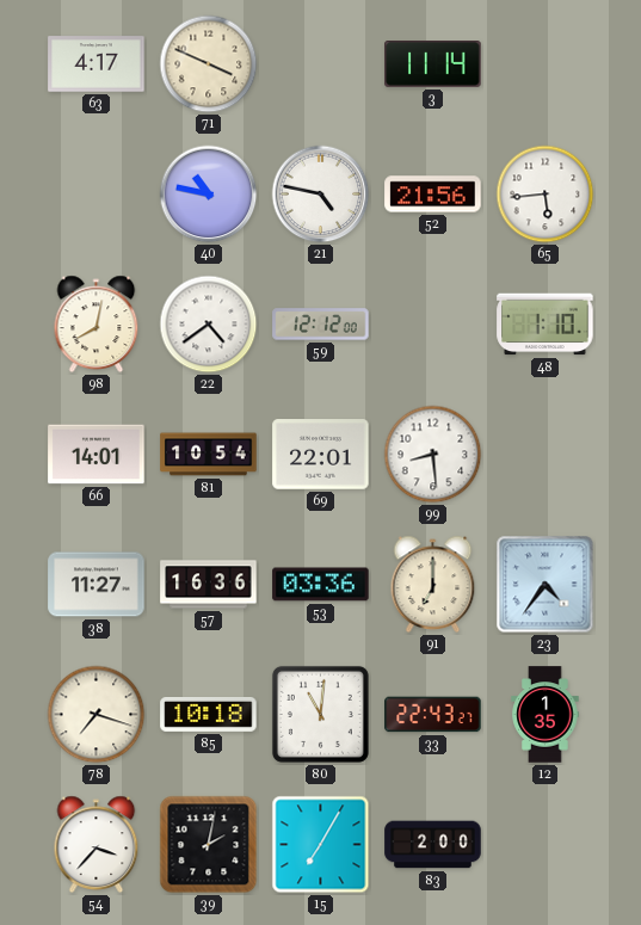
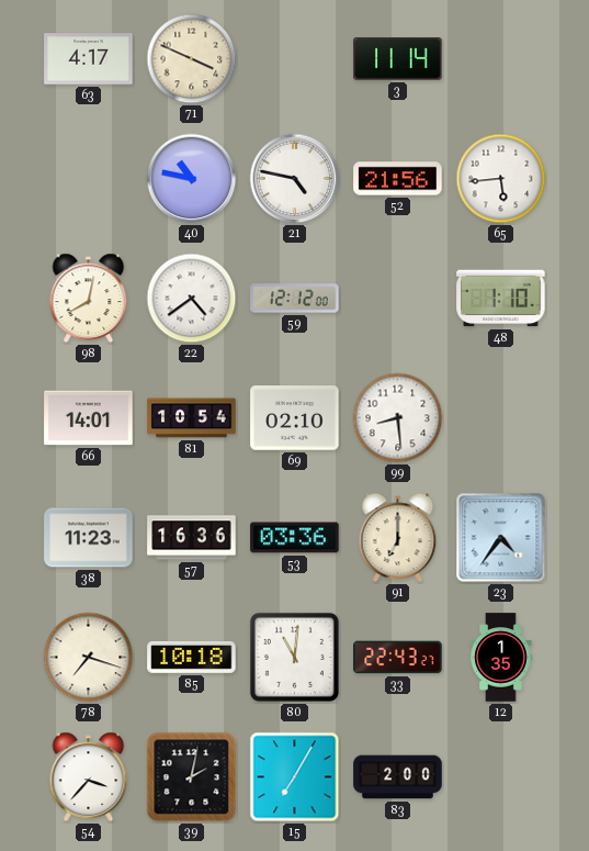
69: 22:01 -> 02:10 (295, 418)
38: 11:27 -> 11:23 (89, 538)
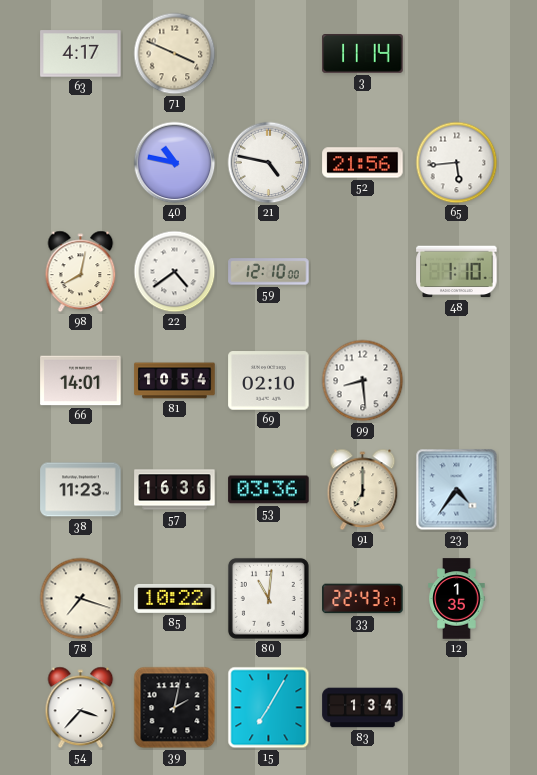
59: 12:12 -> 12:10 (269, 272)
85: 10:18 -> 10:22 (175, 599)
83: 2:00 -> 1:34 (363, 708)
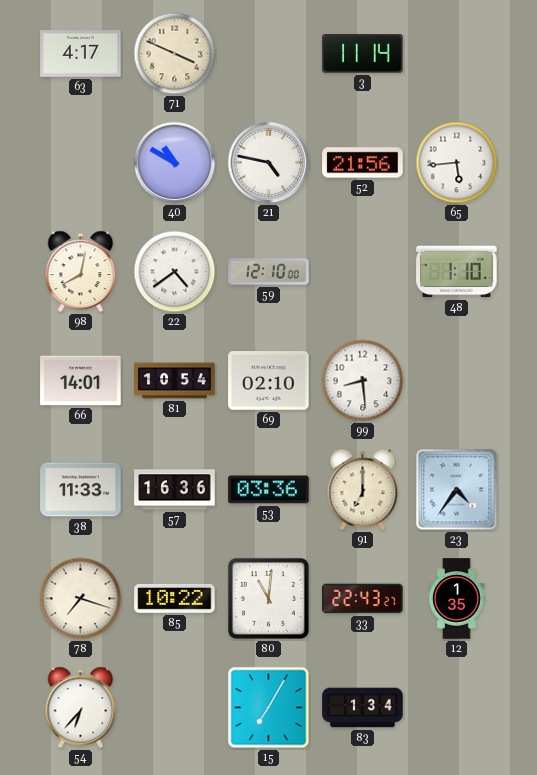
40: 10:47 -> 10:50 (175, 163)
38: 11:23 -> 11:33 (81, 490)
54: 3:37 -> 6:37 (81, 707)
39: 2:02 -> none (175, 708)
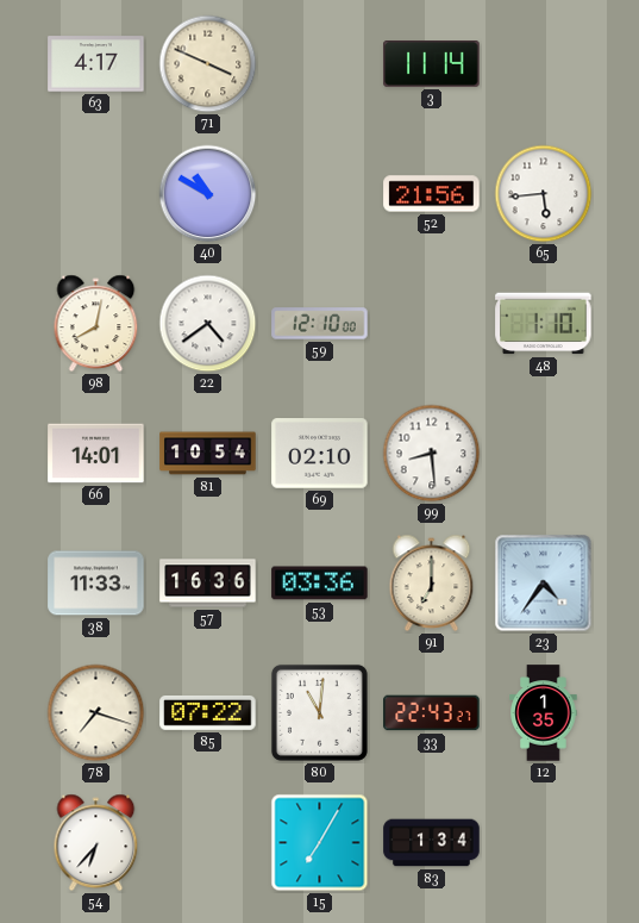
21: 4:47 -> none (269, 163)
85: 10:22 -> 07:22 (208, 713)
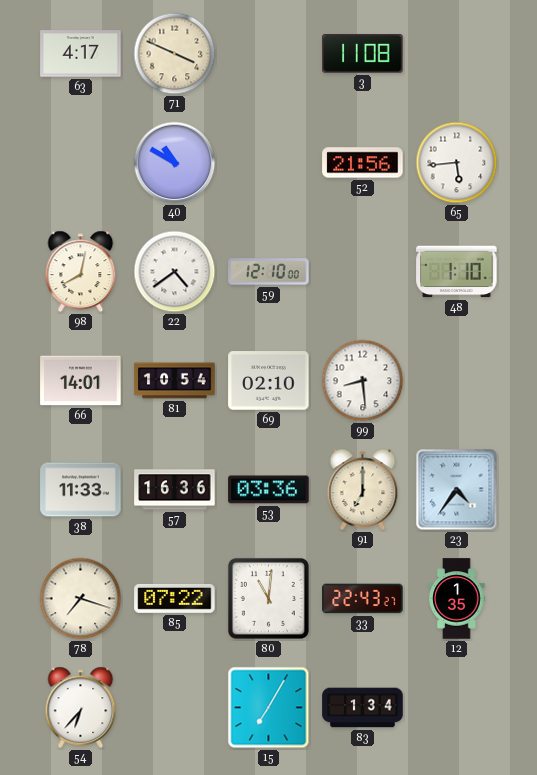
3: 11:14 -> 11:08 (363, 54)
